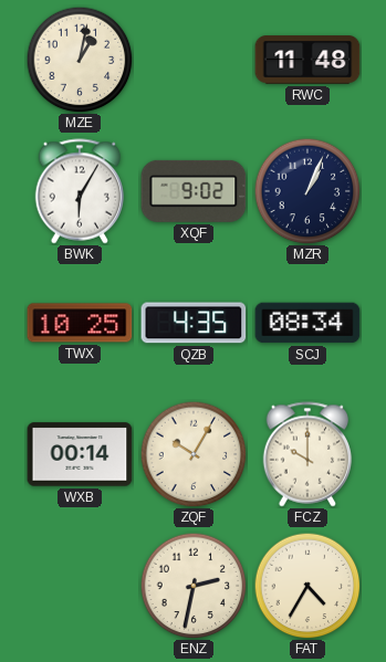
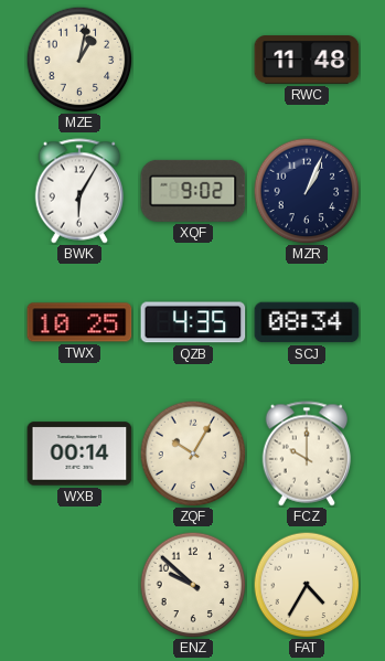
ENZ: 2:32 -> 9:52 (193, 585)
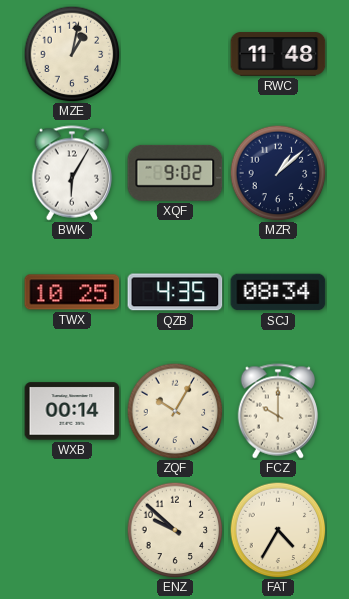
MZR: 1:04 -> 1:08 (278, 173)
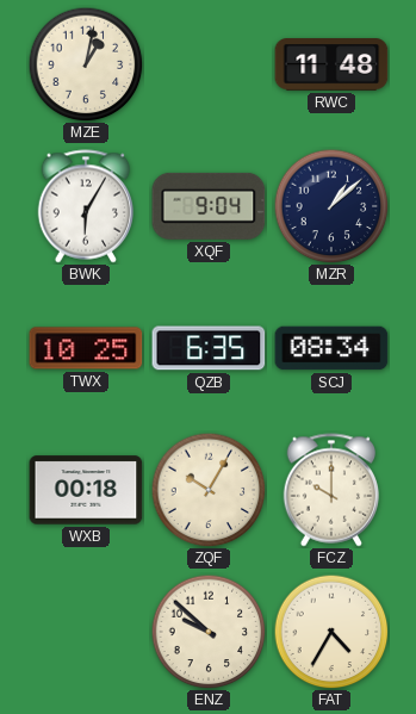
XQF: 9:02 -> 9:04 (209, 206)
QZB: 4:35 -> 6:35 (209, 348)
WXB: 00:14 -> 00:18 (86, 490)
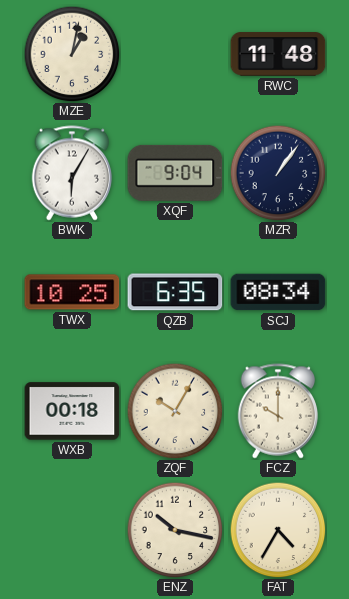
MZR: 1:08 -> 1:06 (278, 173)
ENZ: 9:52 -> 10:17 (175, 530)
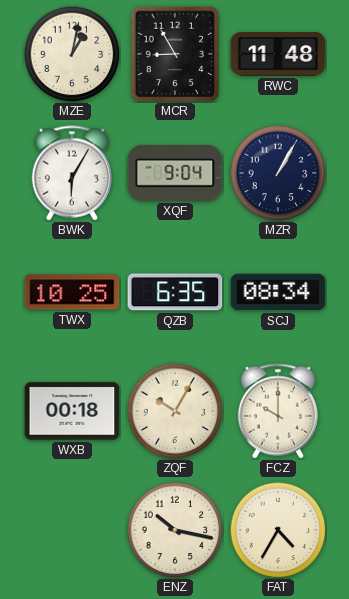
MCR: none -> 8:55 (175, 54)
MZR: 1:06 -> 1:05 (278, 173)
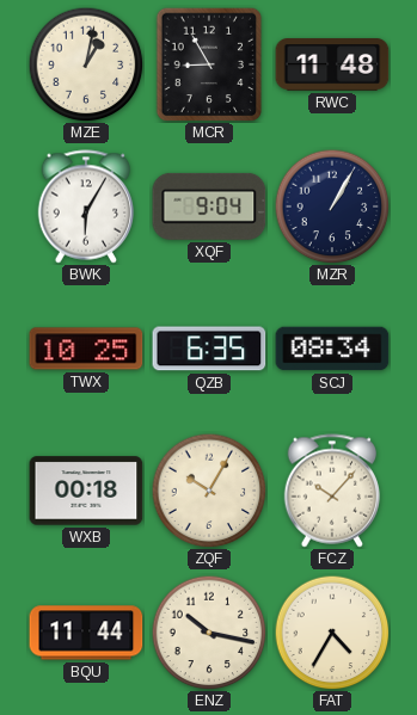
FCZ: 10:00 -> 10:07 (332, 491)
BQU: none -> 11:44 (86, 633)
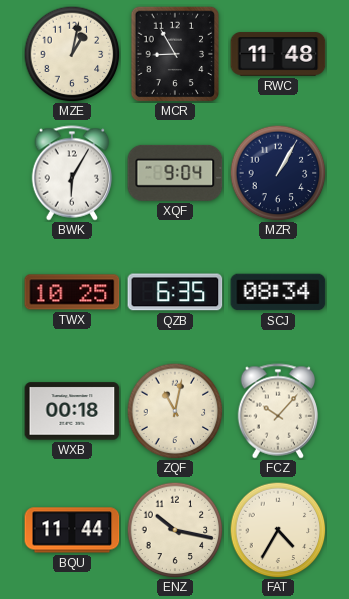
ZQF: 10:05 -> 11:02 (175, 411)
